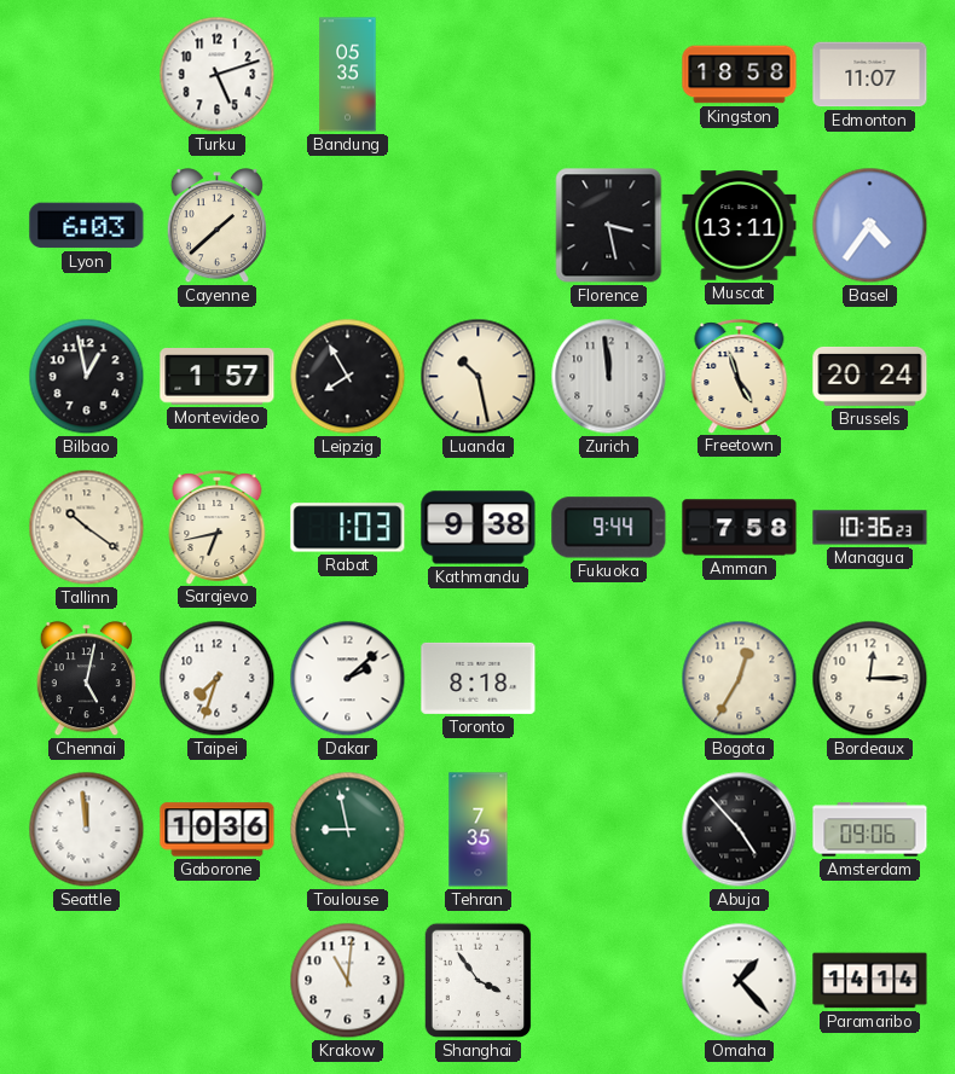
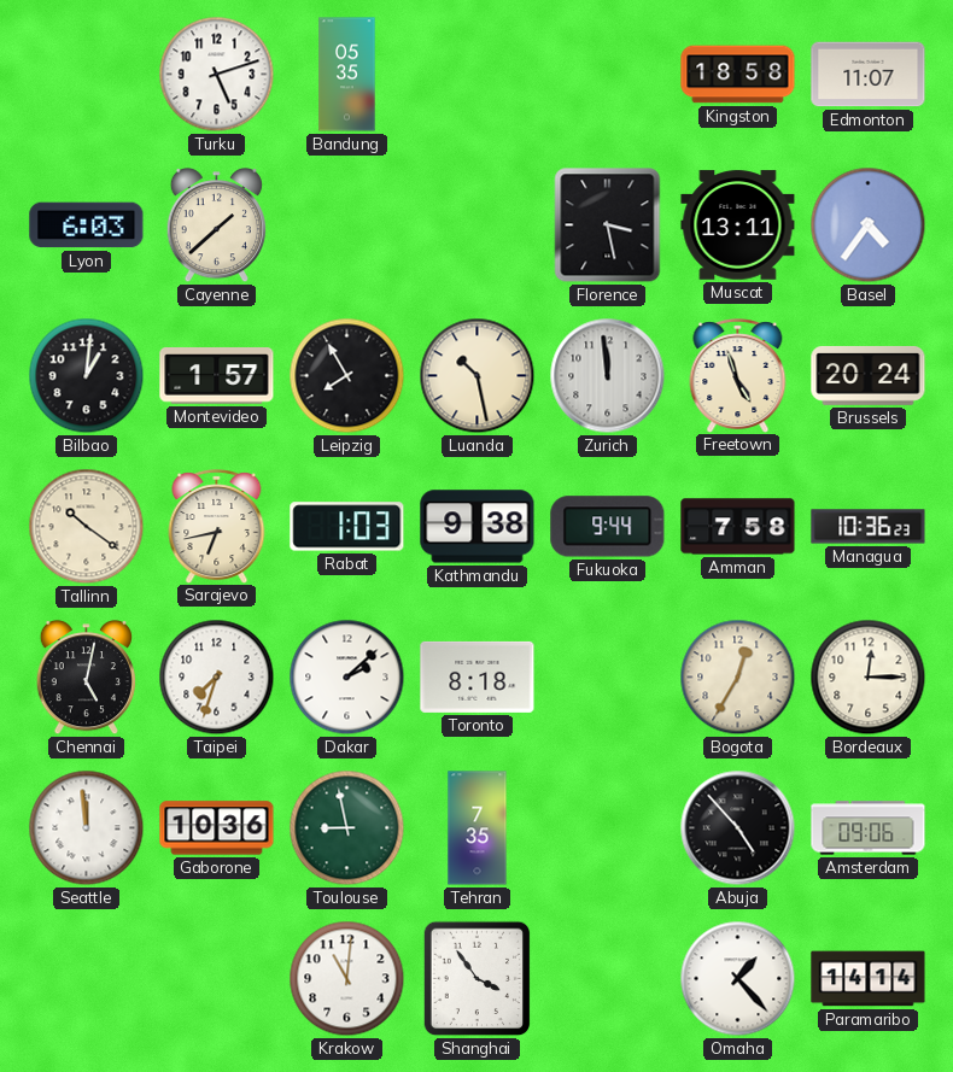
Bilbao: 12:58 -> 1:01 (87, 376)
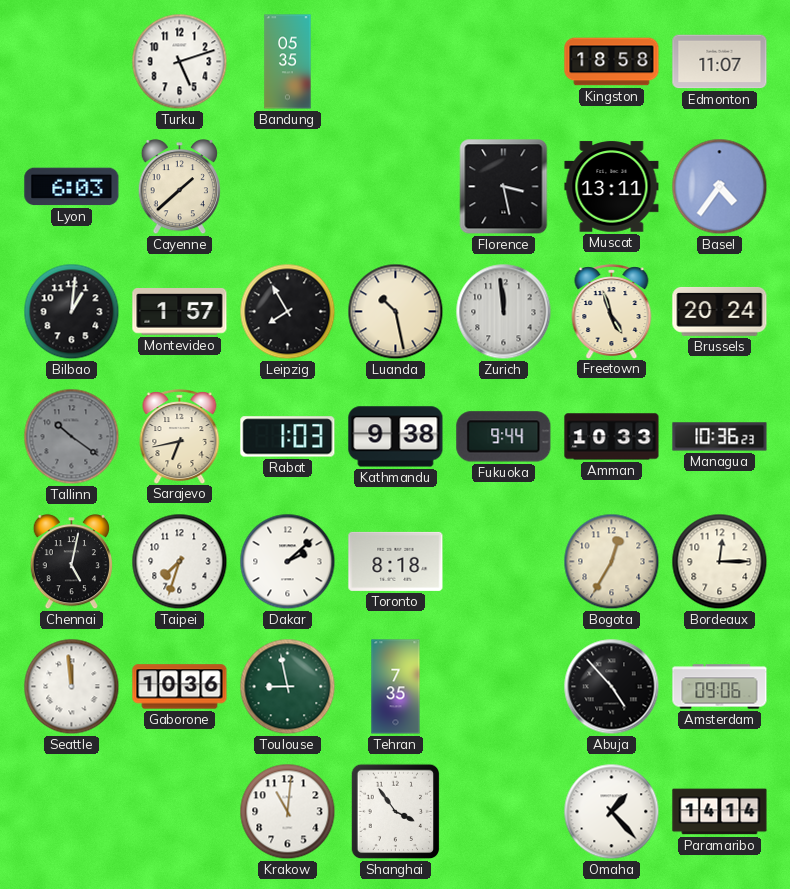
Tallinn dial: cream -> grey (72, 437)
Amman: 7:58 -> 10:33 (612, 437)
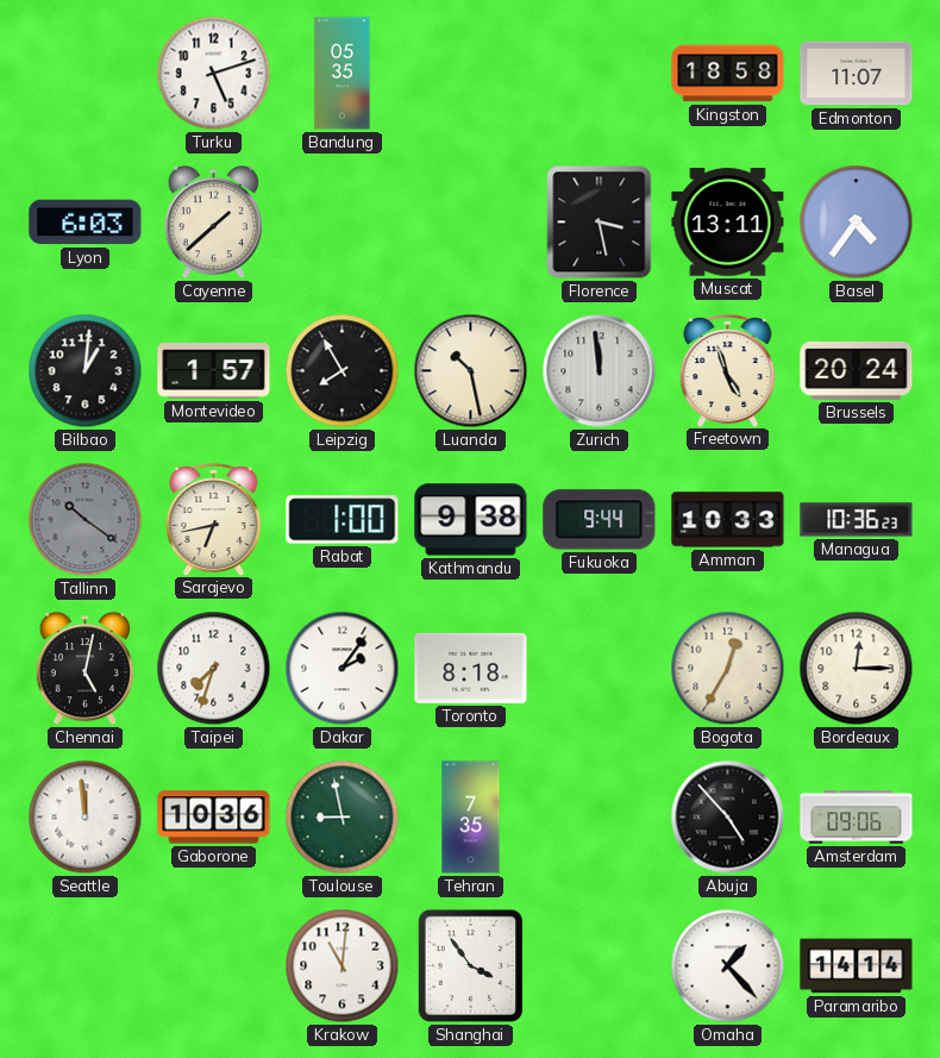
Rabat: 1:03 -> 1:00 (343, 520)
Dakar: 2:08 -> 2:06 (343, 669)
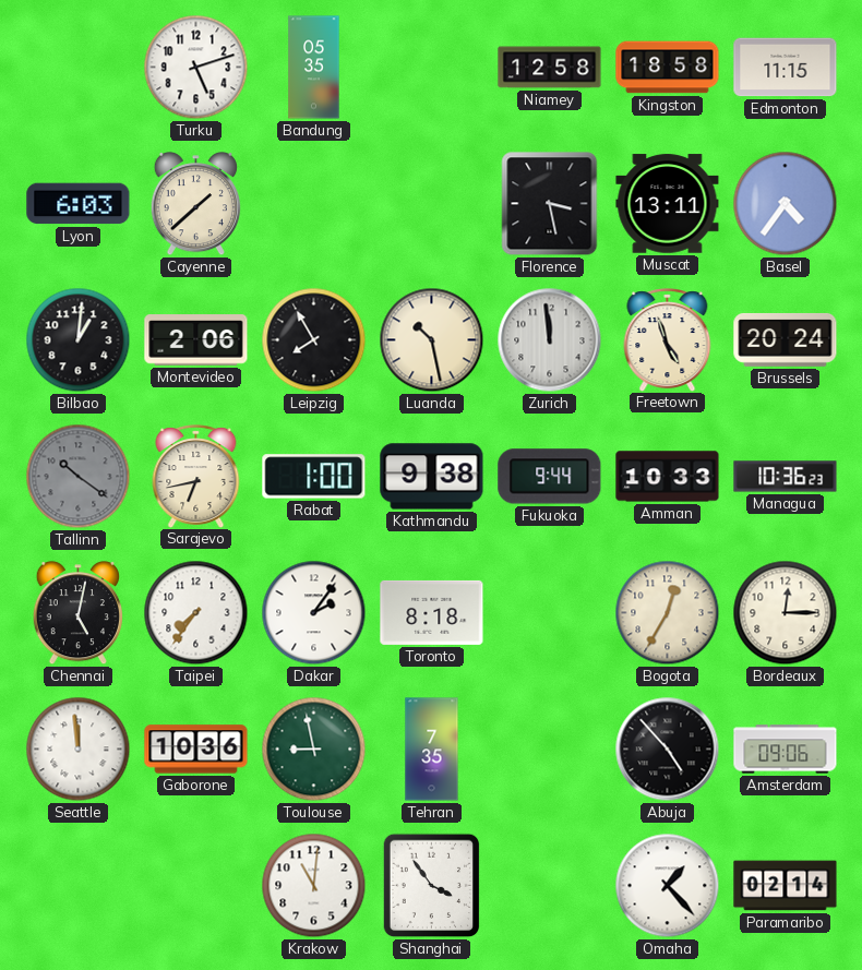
Niamey: none -> 12:58 (550, 68)
Edmonton: 11:07 -> 11:15 (786, 68)
Montevideo: 1:57 -> 2:06 (196, 340)
Taipei: 7:33 -> 7:36 (196, 613)
Paramaribo: 14:14 -> 02:14 (786, 886)
